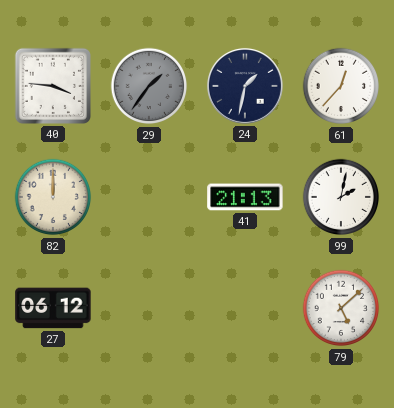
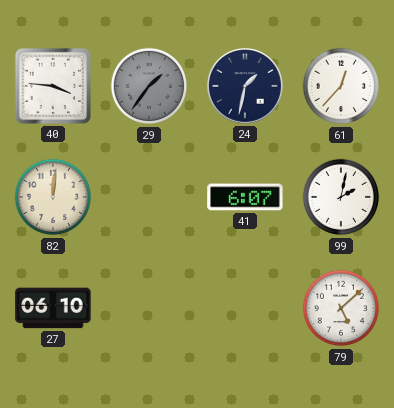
82: 12:00 -> 12:01 (53, 197)
41: 21:13 -> 6:07 (245, 197)
27: 06:12 -> 06:10 (53, 308)
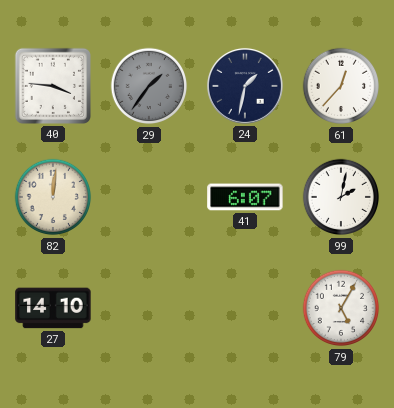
27: 06:10 -> 14:10 (53, 308)
79: 5:08 -> 5:05 (341, 308)
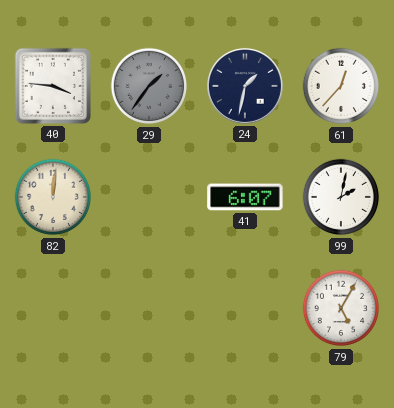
27: 14:10 -> none (53, 308)
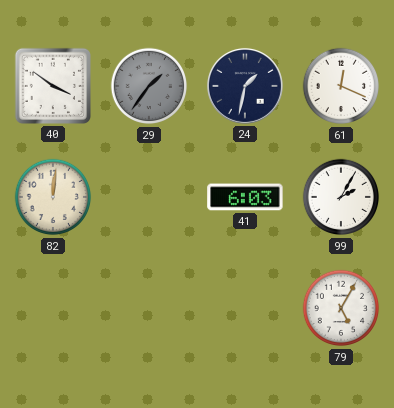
40: 3:46 -> 3:51 (53, 86)
61: 12:37 -> 12:19 (341, 86)
41: 6:07 -> 6:03 (245, 197)
99: 2:02 -> 2:05 (341, 197)
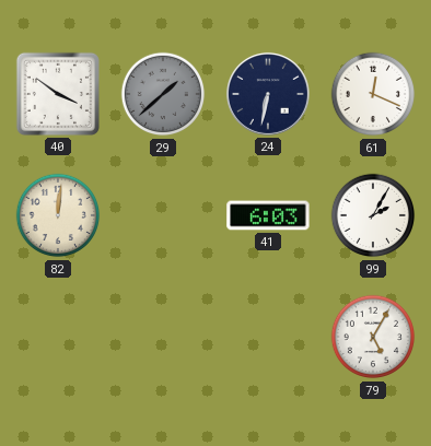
29: 1:36 -> 1:38 (163, 94)
24: 1:32 -> 6:32 (268, 94)
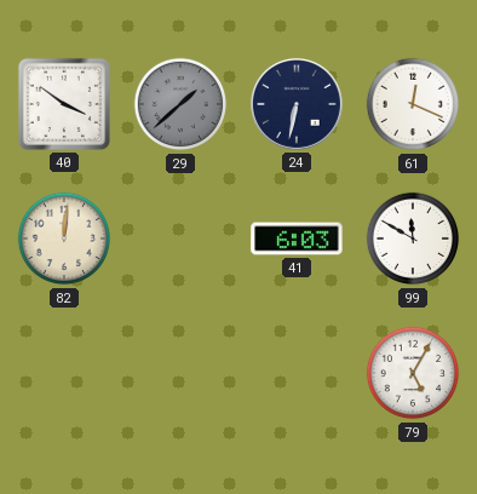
99: 2:05 -> 11:50 (413, 239)
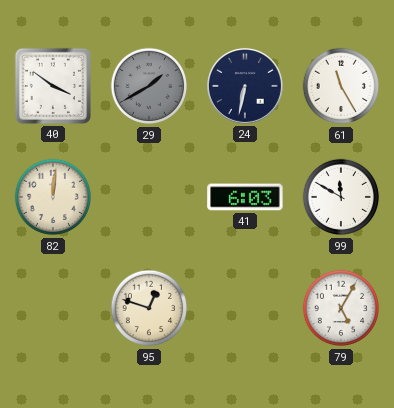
29: 1:38 -> 1:40 (149, 86)
61: 12:19 -> 11:25 (341, 86)
95: none -> 12:48 (149, 308)
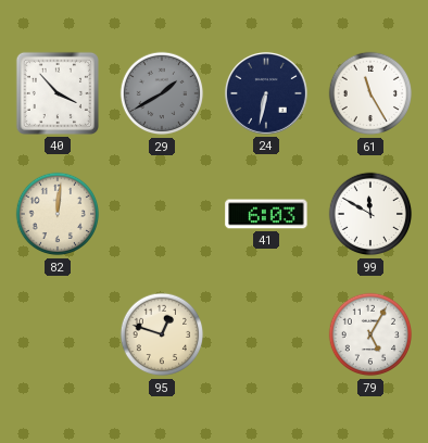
40: 3:51 -> 3:53 (58, 93)
